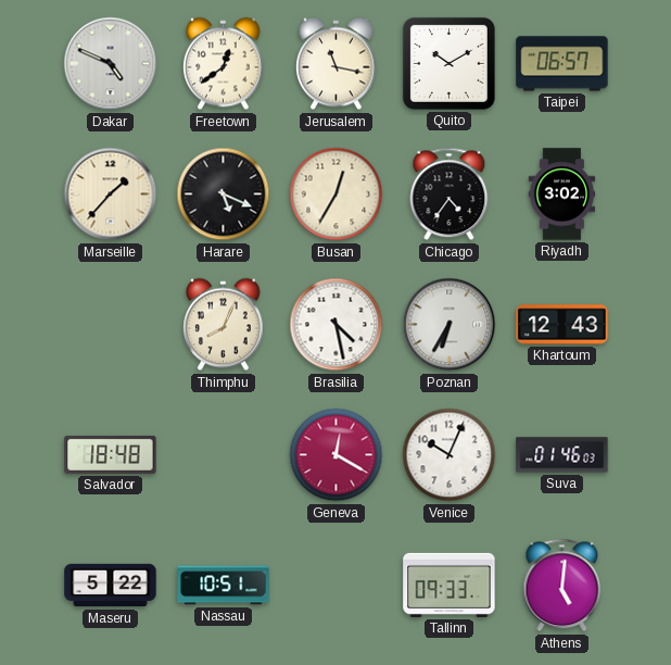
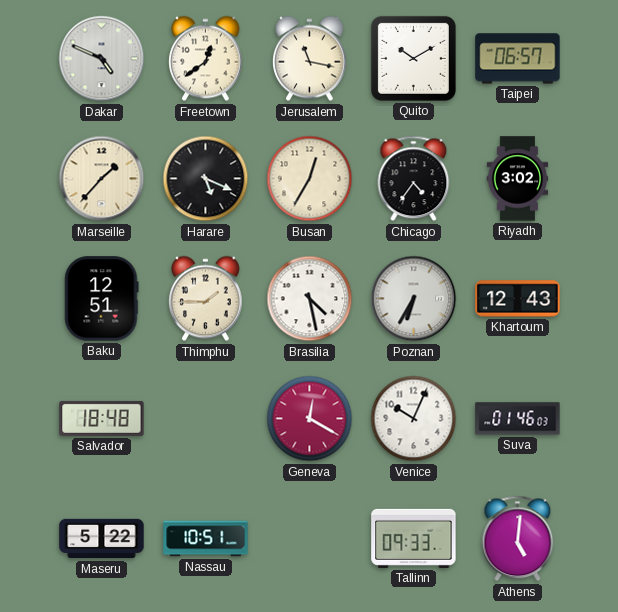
Baku: none -> 12:51 (102, 299)
Thimphu: 8:04 -> 1:45 (206, 299)
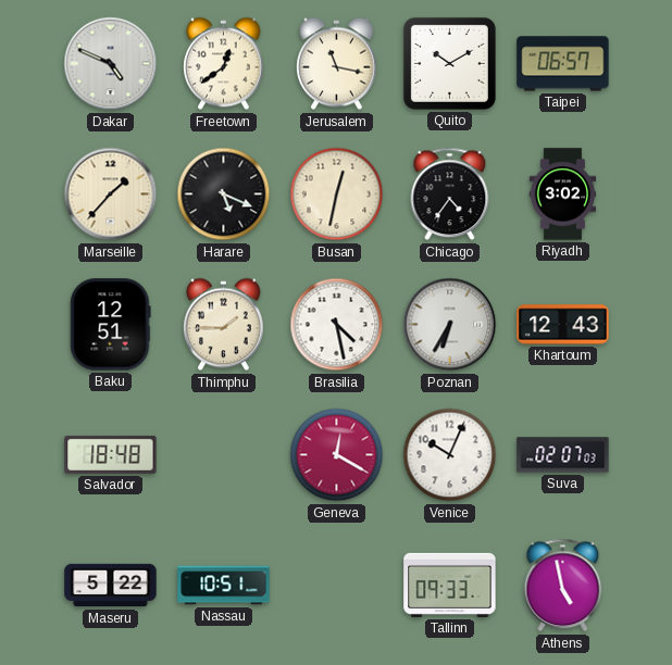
Busan: 12:35 -> 12:32 (337, 195)
Suva: 01:46 -> 02:07 (563, 455)
Athens: 5:01 -> 4:58 (563, 586)
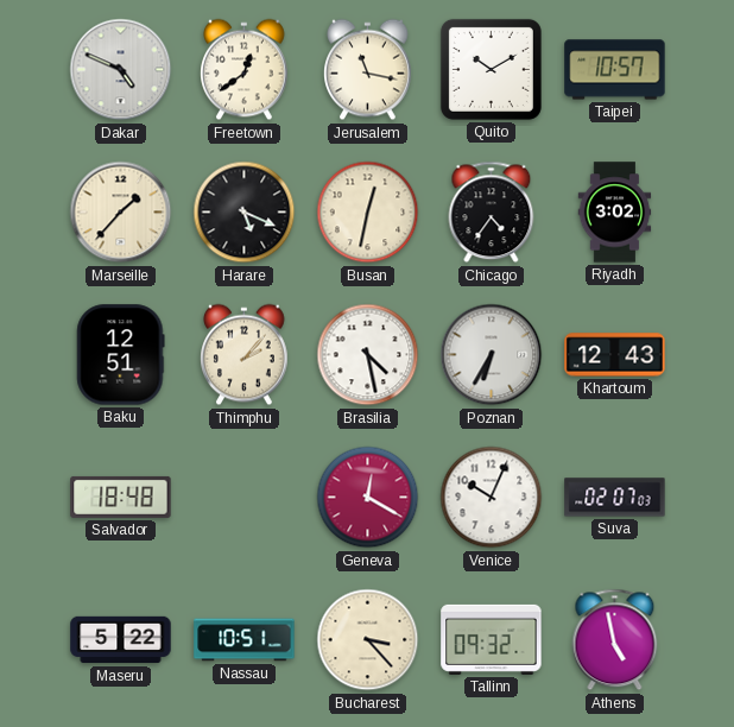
Taipei: 06:57 -> 10:57 (615, 70)
Thimphu: 1:45 -> 2:07 (245, 355)
Bucharest: none -> 3:23 (368, 640)
Tallinn: 09:33 -> 09:32 (492, 639)
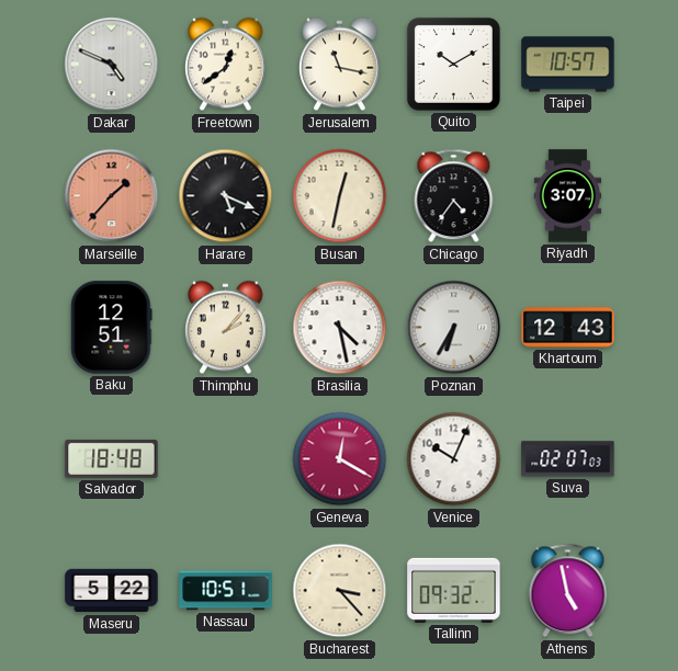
Marseille dial: cream -> salmon (112, 196)
Riyadh: 3:02 -> 3:07 (568, 196)
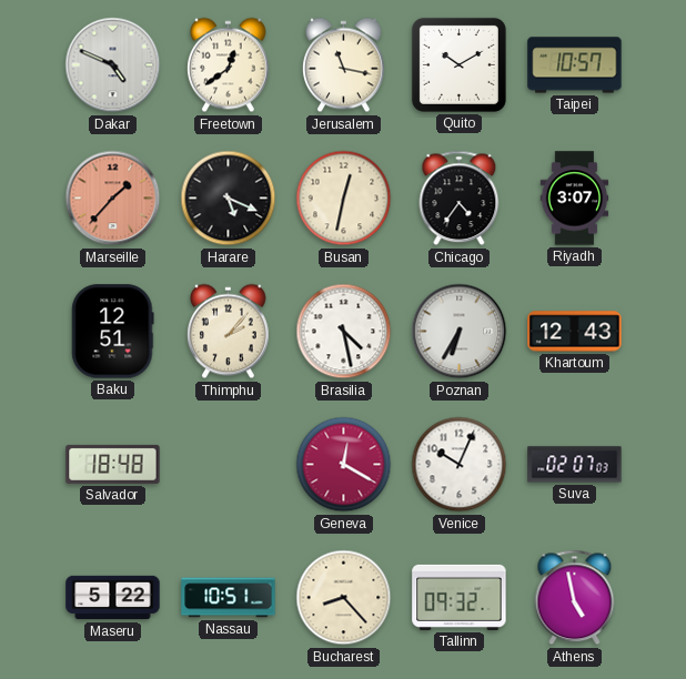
Bucharest: 3:23 -> 8:23 (344, 598)
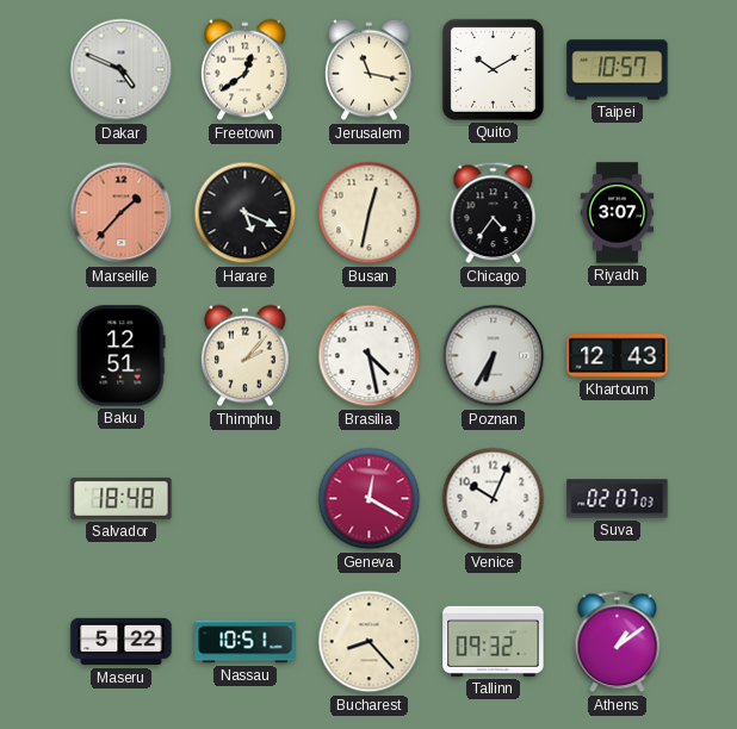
Athens: 4:58 -> 1:09 (618, 642)
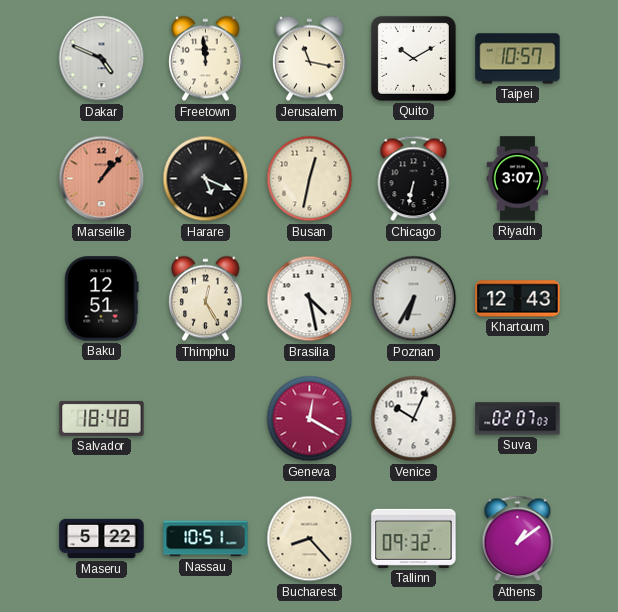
Freetown: 12:39 -> 11:59 (206, 59)
Marseille: 1:37 -> 1:07 (102, 179)
Chicago: 4:36 -> 6:32 (414, 179)
Thimphu: 2:07 -> 12:25 (206, 299)
